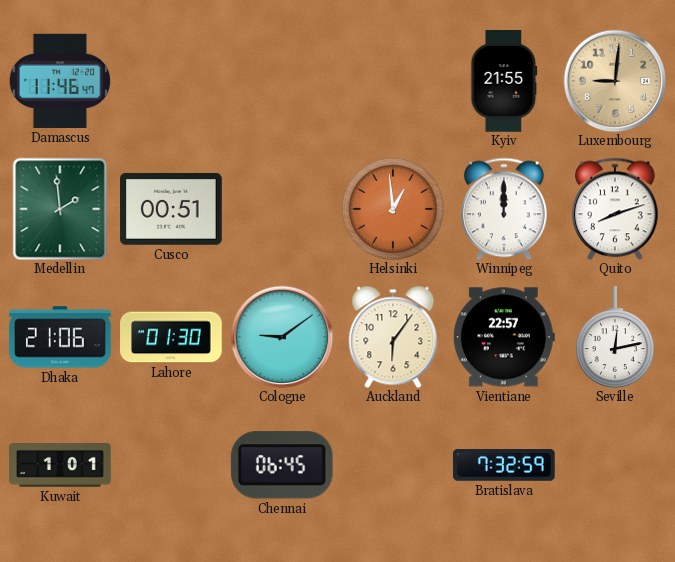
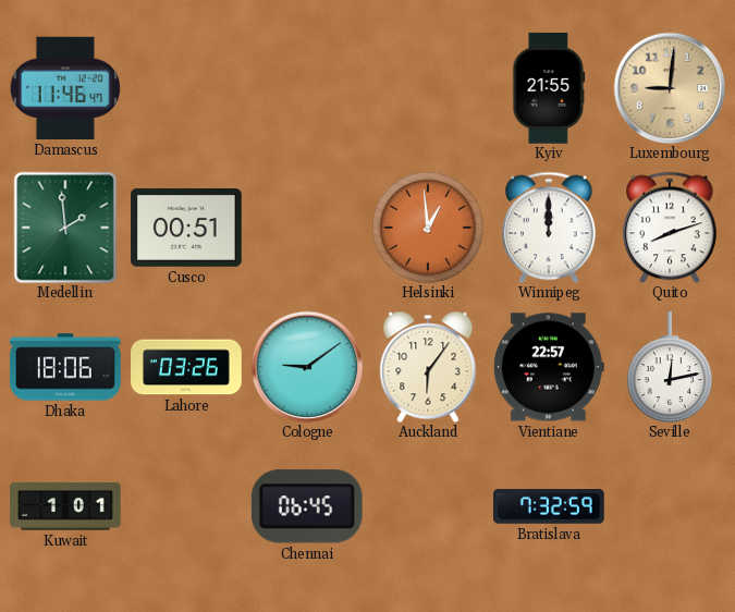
Dhaka: 21:06 -> 18:06 (65, 367)
Lahore: 01:30 -> 03:26 (186, 367)
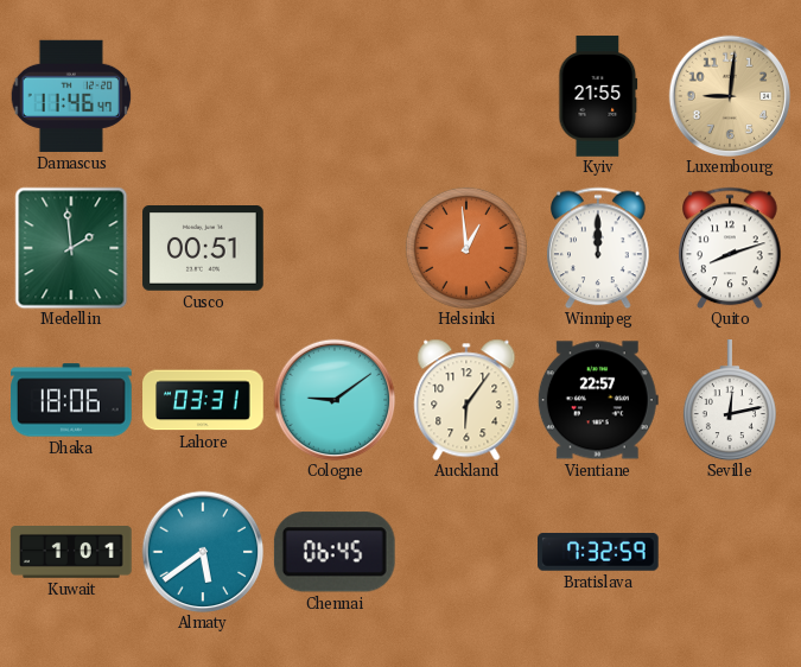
Lahore: 03:26 -> 03:31 (203, 400)
Almaty: none -> 5:39 (203, 552)
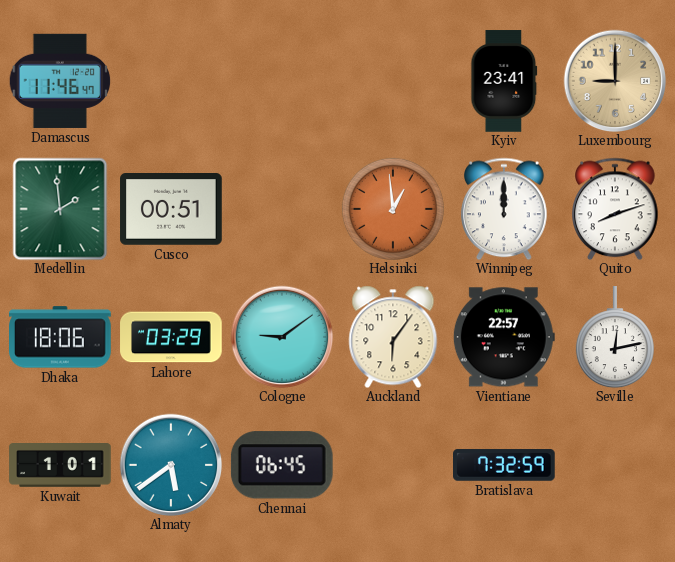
Kyiv: 21:55 -> 23:41 (504, 81)
Luxembourg: 9:01 -> 9:00 (615, 81)
Lahore: 03:31 -> 03:29 (171, 337)
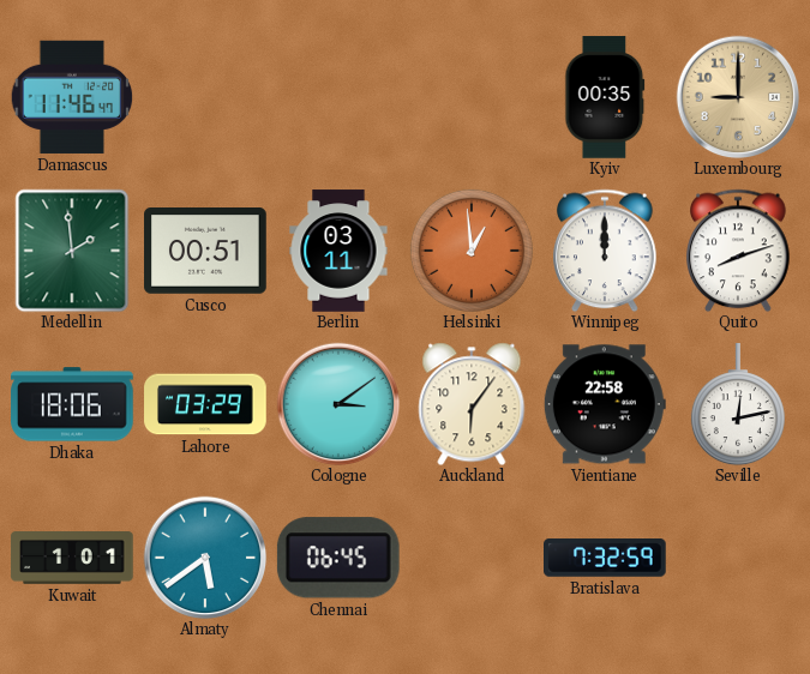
Kyiv: 23:41 -> 00:35 (605, 97)
Berlin: none -> 03:11 (338, 251)
Cologne: 9:09 -> 3:09 (338, 404)
Vientiane: 22:57 -> 22:58 (605, 404)
